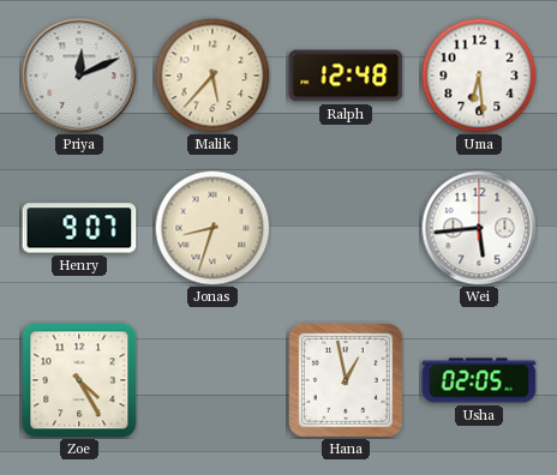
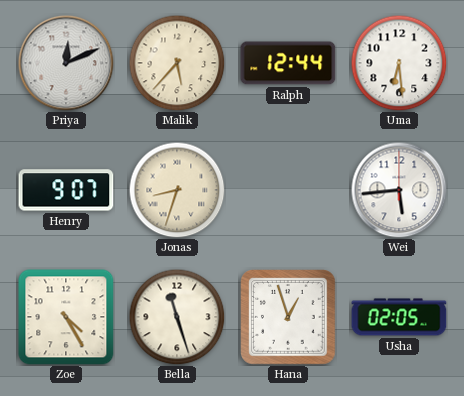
Ralph: 12:48 -> 12:44 (288, 63)
Bella: none -> 11:27 (177, 317)
Hana: 12:58 -> 12:57 (288, 317)
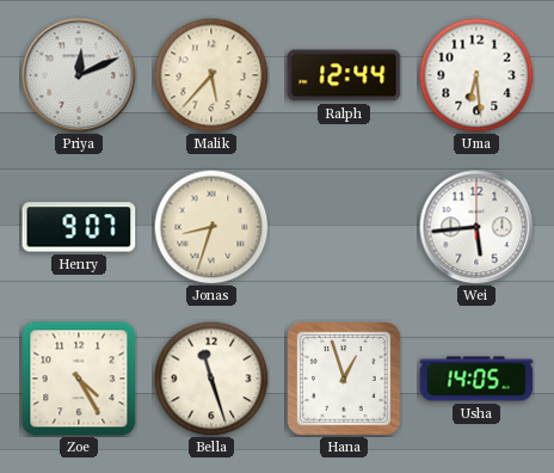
Usha: 02:05 -> 14:05 (476, 379)
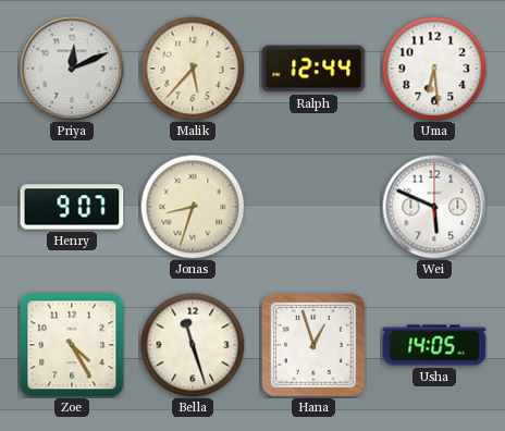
Wei: 5:44 -> 5:49 (434, 207)
